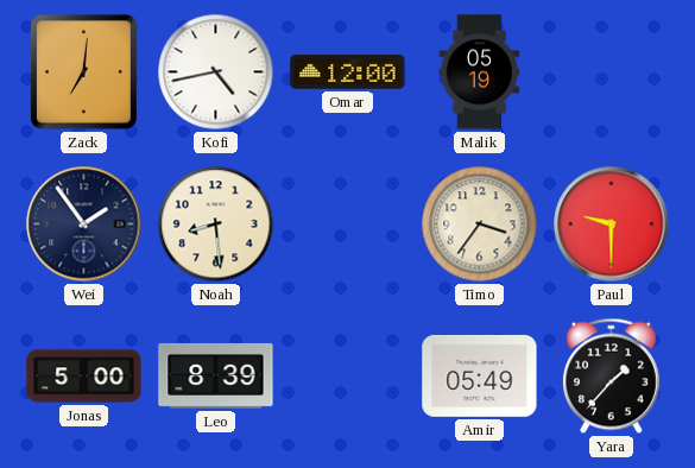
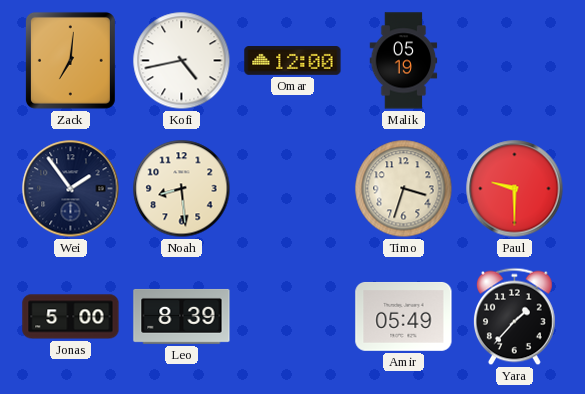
Timo: 3:36 -> 3:33 (404, 189)
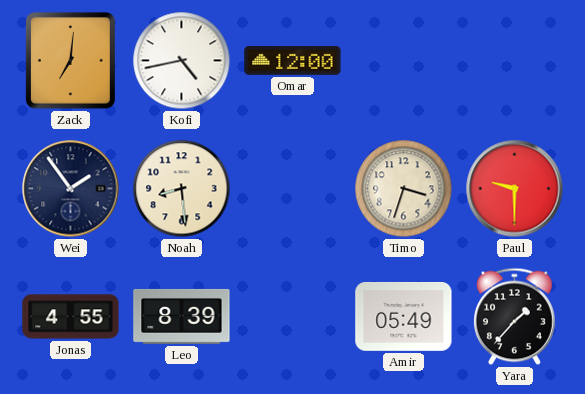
Malik: 05:19 -> none (404, 61)
Jonas: 5:00 -> 4:55 (71, 317)
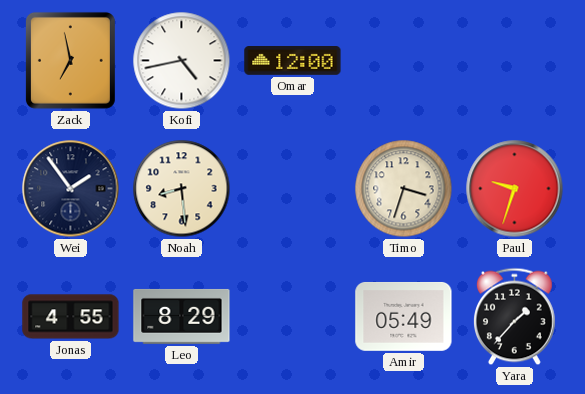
Zack: 7:01 -> 6:58 (70, 60)
Paul: 9:30 -> 9:33 (515, 189)
Leo: 8:39 -> 8:29 (182, 316)
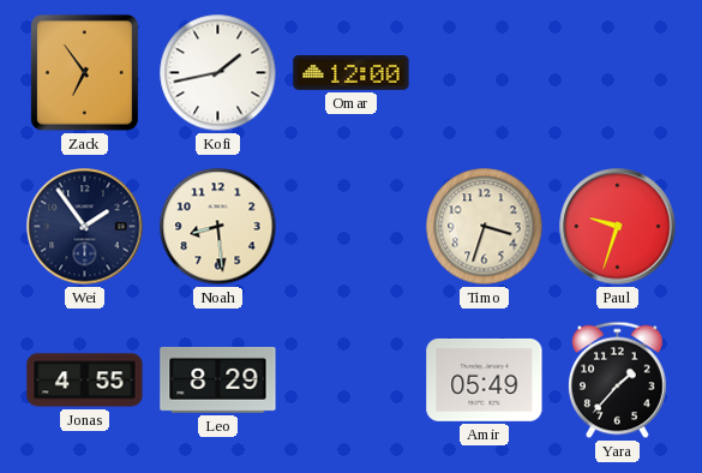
Zack: 6:58 -> 6:54 (84, 72)
Kofi: 4:43 -> 1:43 (218, 73)
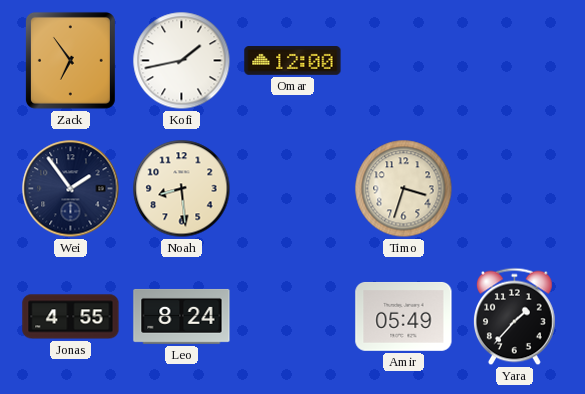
Paul: 9:33 -> none (618, 227)
Leo: 8:29 -> 8:24 (182, 316)
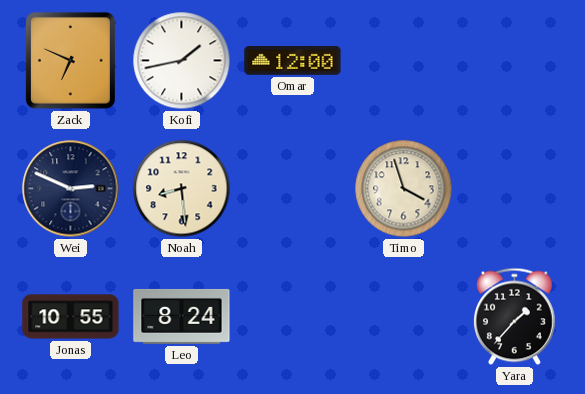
Zack: 6:54 -> 6:49 (70, 60)
Wei: 1:54 -> 2:49 (71, 189)
Timo: 3:33 -> 3:57 (404, 189)
Jonas: 4:55 -> 10:55 (71, 317)
Amir: 05:49 -> none (404, 316)
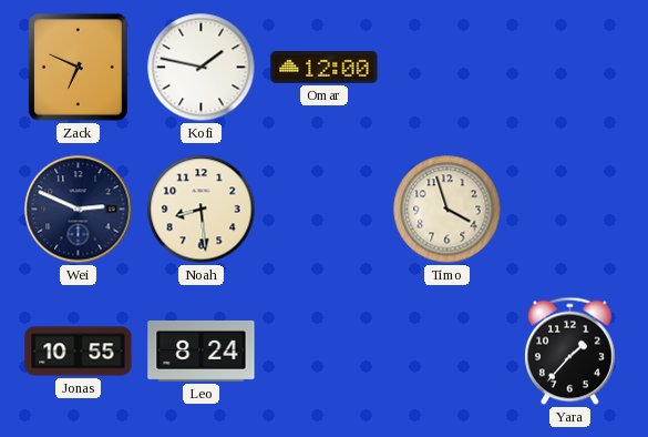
Kofi: 1:43 -> 1:47 (202, 68)
